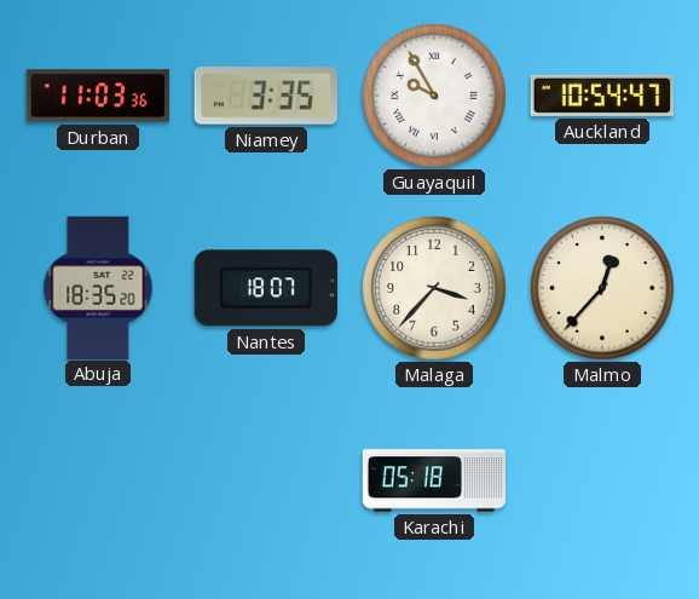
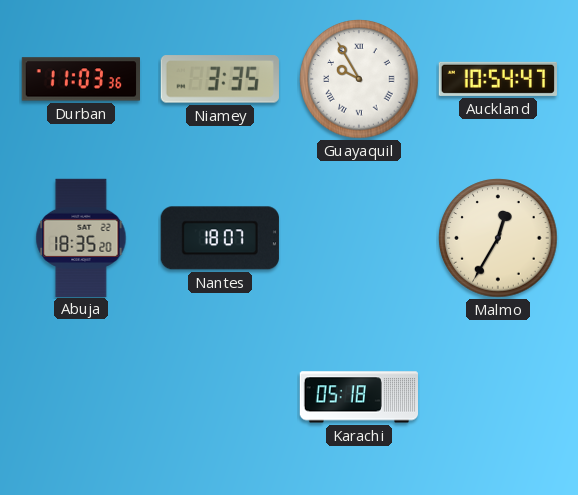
Malaga: 3:37 -> none (434, 288)
Malmo: 12:37 -> 12:35 (498, 238)
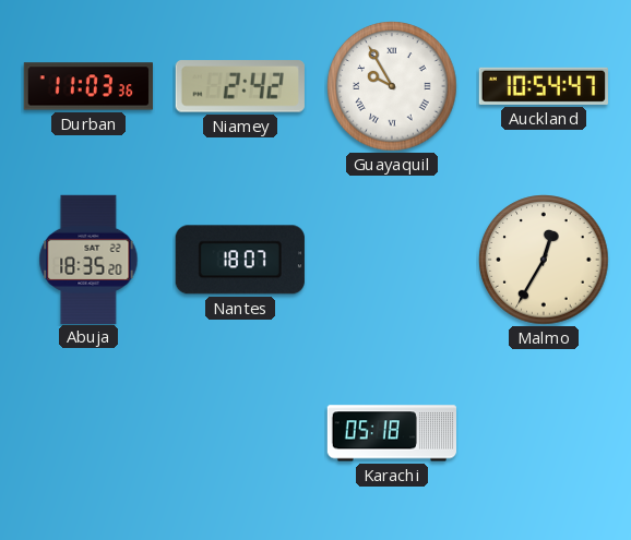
Niamey: 3:35 -> 2:42 (240, 86)
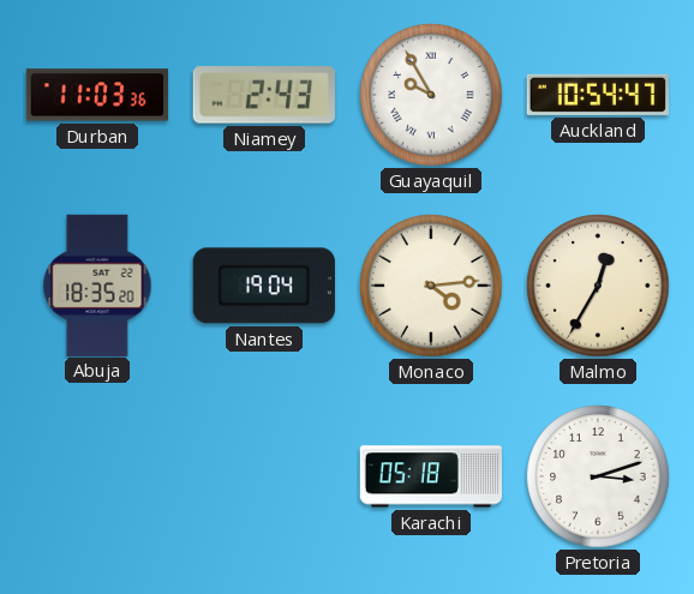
Niamey: 2:42 -> 2:43 (264, 95)
Nantes: 18:07 -> 19:04 (264, 286)
Monaco: none -> 4:14 (431, 286)
Pretoria: none -> 3:12 (598, 476)
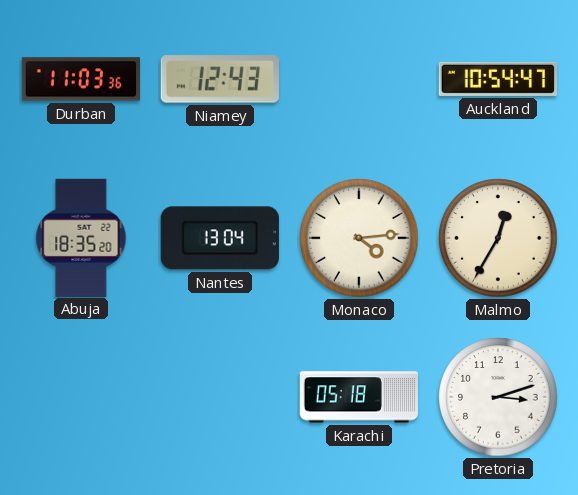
Niamey: 2:43 -> 12:43 (220, 79)
Guayaquil: 9:55 -> none (431, 95)
Nantes: 19:04 -> 13:04 (220, 238)
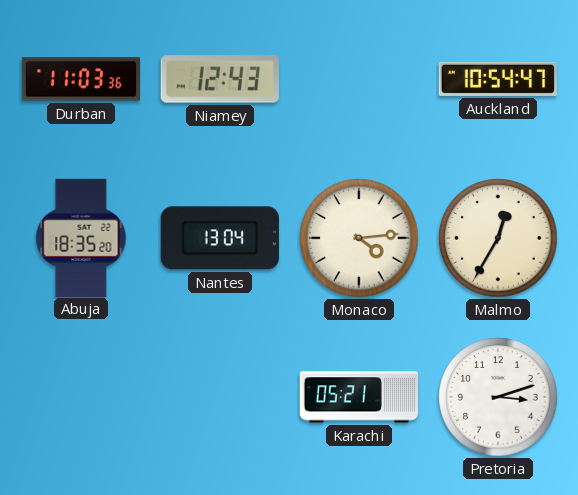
Karachi: 05:18 -> 05:21 (358, 397)
